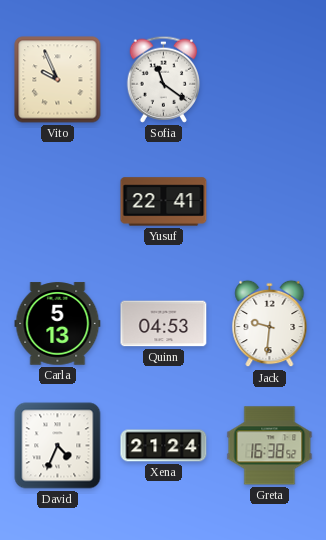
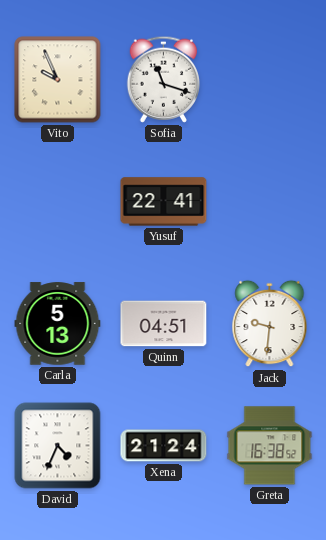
Sofia: 11:21 -> 11:18 (163, 79)
Quinn: 04:53 -> 04:51 (164, 324)
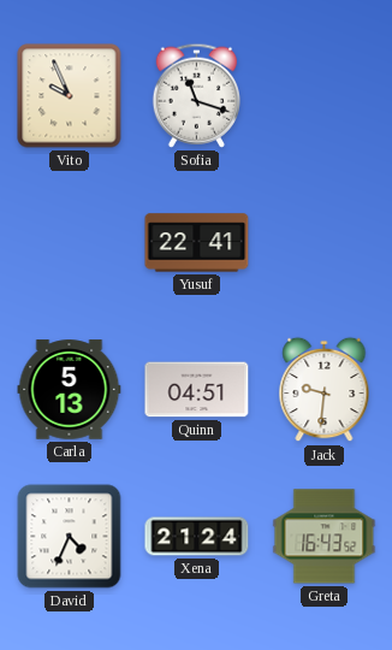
Greta: 16:38 -> 16:43 (325, 537)
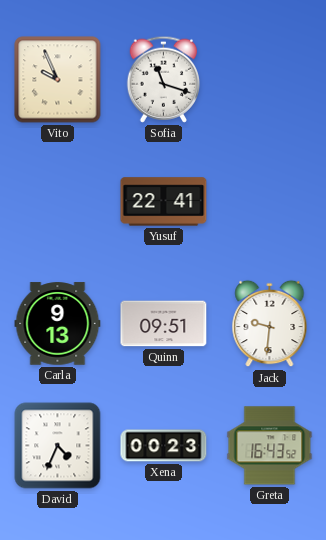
Carla: 5:13 -> 9:13 (58, 324)
Quinn: 04:51 -> 09:51 (164, 324)
Xena: 21:24 -> 00:23 (164, 446)
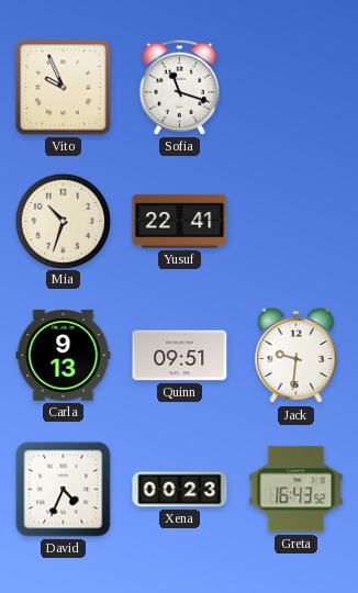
Mia: none -> 10:33 (63, 221)
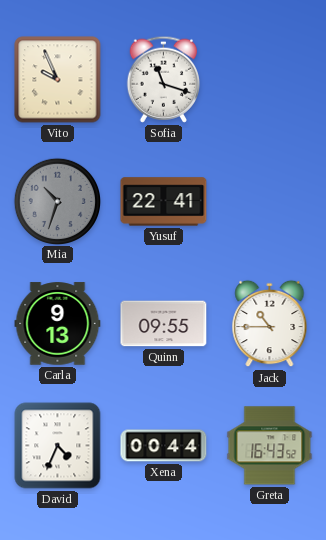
Mia dial: cream -> grey (57, 201)
Quinn: 09:51 -> 09:55 (164, 324)
Jack: 9:31 -> 10:45 (270, 324)
Xena: 00:23 -> 00:44 (164, 446)
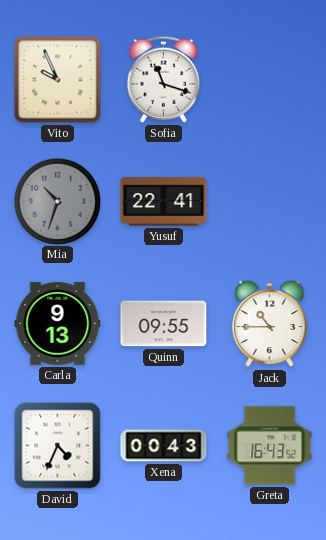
Xena: 00:44 -> 00:43 (164, 446)
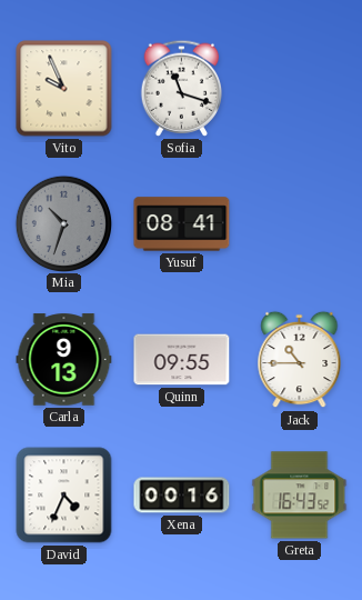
Yusuf: 22:41 -> 08:41 (182, 224)
Xena: 00:43 -> 00:16 (182, 496)
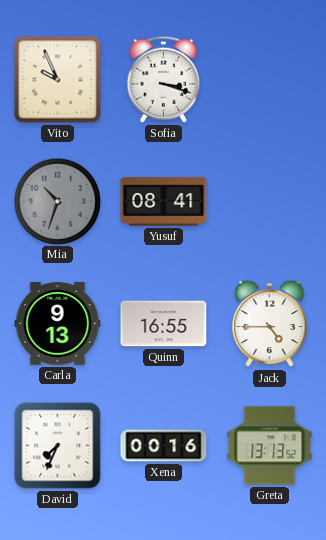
Sofia: 11:18 -> 3:18 (163, 79)
Quinn: 09:55 -> 16:55 (164, 324)
Jack: 10:45 -> 4:45 (270, 324)
David: 4:34 -> 7:34 (58, 446)
Greta: 16:43 -> 13:13 (270, 446)
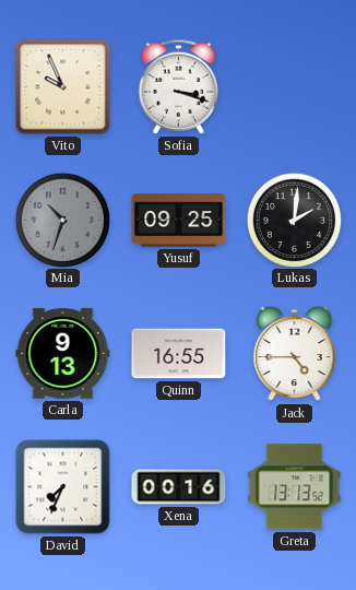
Yusuf: 08:41 -> 09:25 (179, 221)
Lukas: none -> 2:01 (294, 220)
